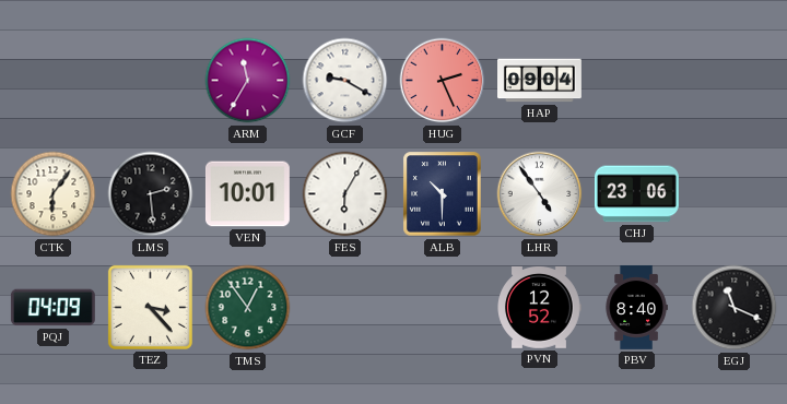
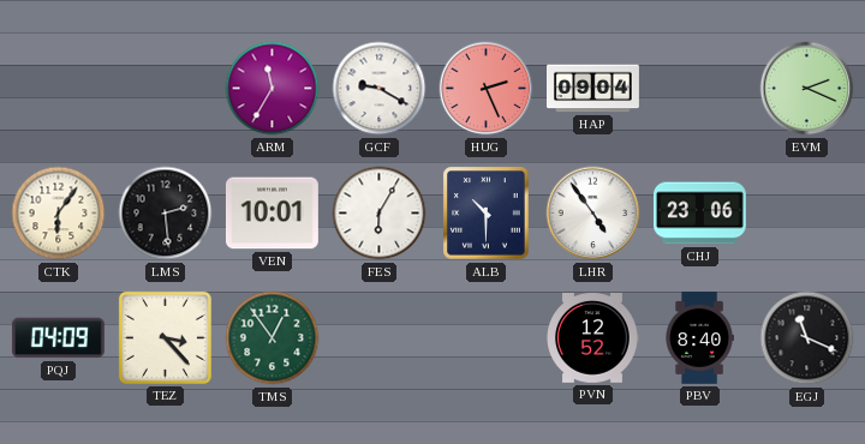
EVM: none -> 2:19 (807, 89)
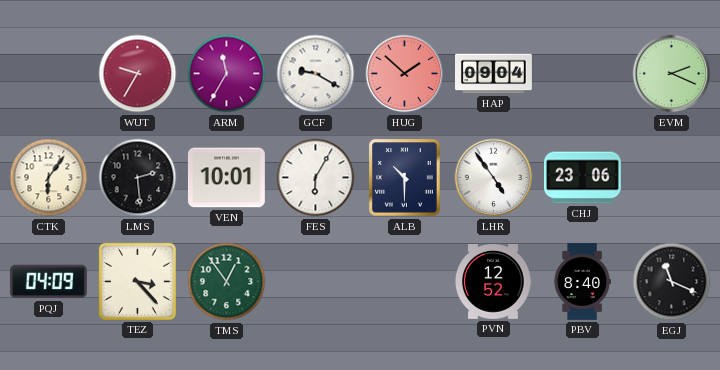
WUT: none -> 9:35 (138, 74)
HUG: 2:26 -> 1:52 (405, 74)
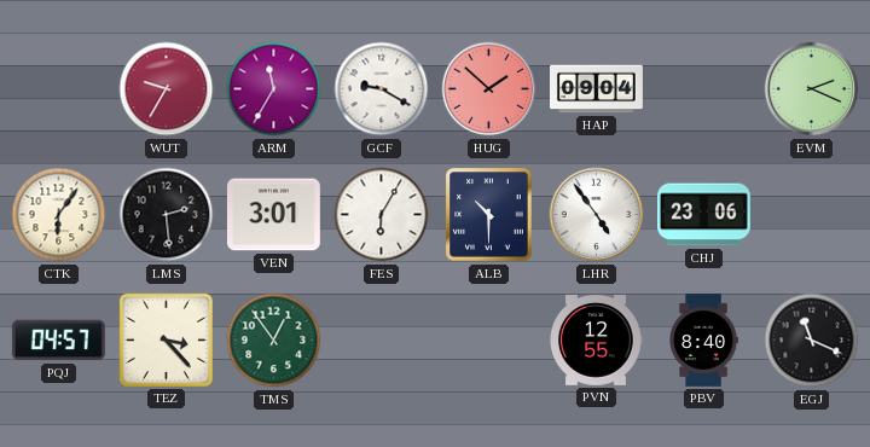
VEN: 10:01 -> 3:01 (273, 215)
PQJ: 04:09 -> 04:57 (58, 341)
PVN: 12:52 -> 12:55 (596, 341)
